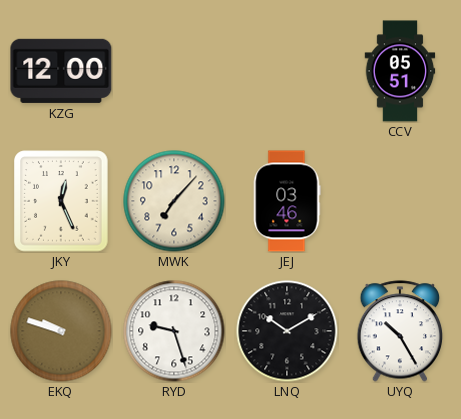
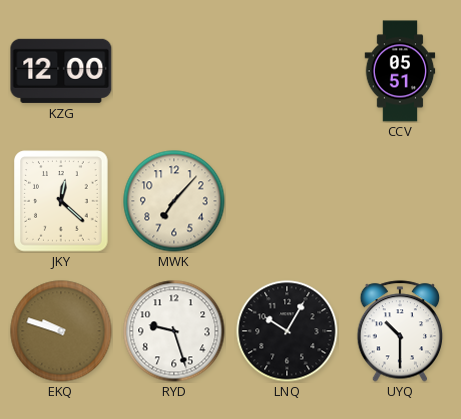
JKY: 12:26 -> 12:22 (61, 201)
JEJ: 03:46 -> none (287, 201)
LNQ: 10:10 -> 10:05 (287, 331)
UYQ: 10:25 -> 10:30 (400, 331)
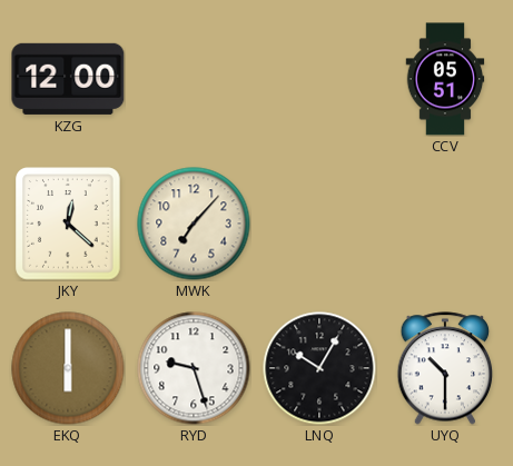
EKQ: 9:48 -> 6:00 (68, 368)
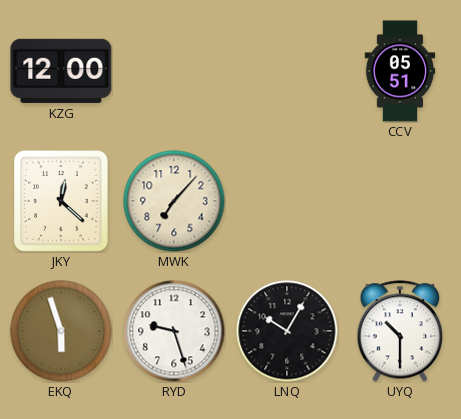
EKQ: 6:00 -> 5:57 (61, 331)
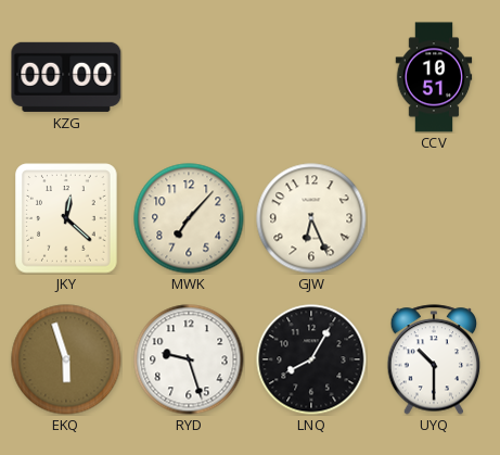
KZG: 12:00 -> 00:00 (66, 77)
CCV: 05:51 -> 10:51 (434, 77)
GJW: none -> 6:26 (311, 218)
LNQ: 10:05 -> 8:05 (311, 359)
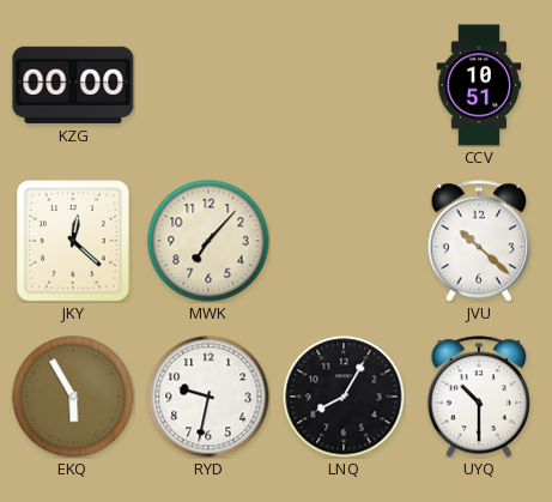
GJW: 6:26 -> none (311, 218)
JVU: none -> 10:22 (479, 241)
EKQ: 5:57 -> 5:55 (73, 397)
RYD: 9:27 -> 9:32 (208, 397)
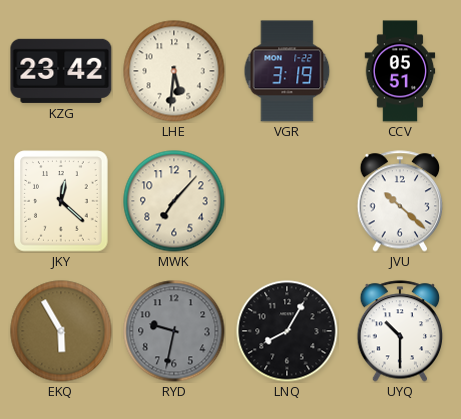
KZG: 00:00 -> 23:42 (61, 71)
LHE: none -> 5:31 (174, 71)
VGR: none -> 3:19 (287, 71)
CCV: 10:51 -> 05:51 (400, 71)
RYD dial: white -> grey (174, 331)
